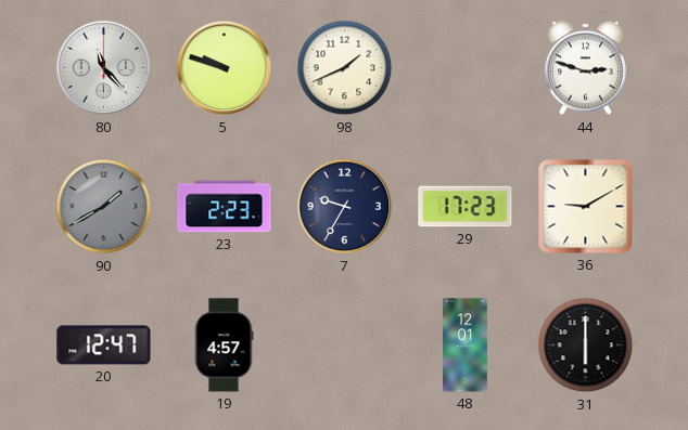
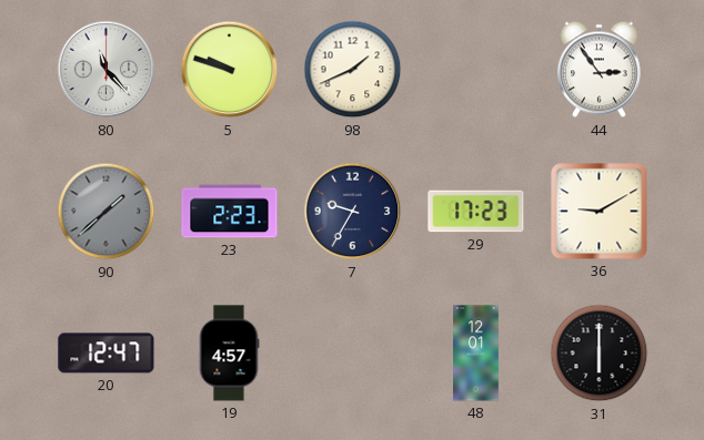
44: 2:48 -> 2:54 (599, 70)
90: 1:40 -> 1:38 (107, 212)
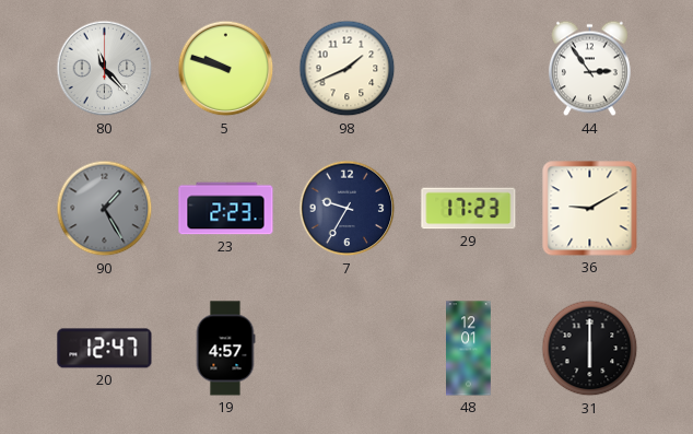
90: 1:38 -> 1:25 (105, 209)
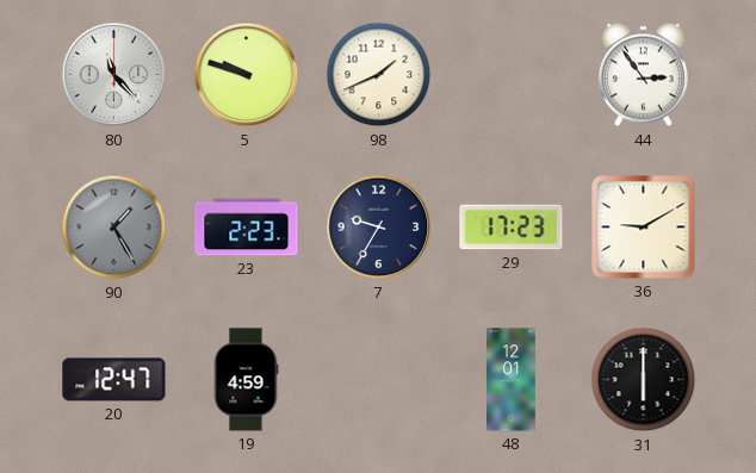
19: 4:57 -> 4:59 (246, 380)
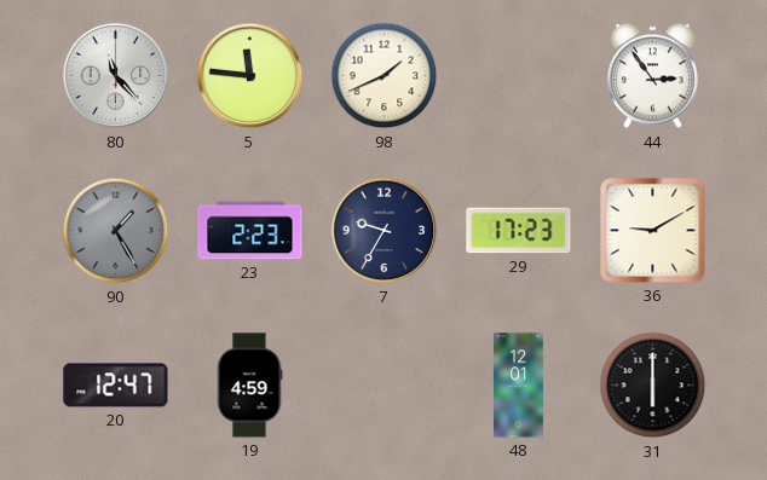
5: 9:48 -> 11:46 (250, 76)
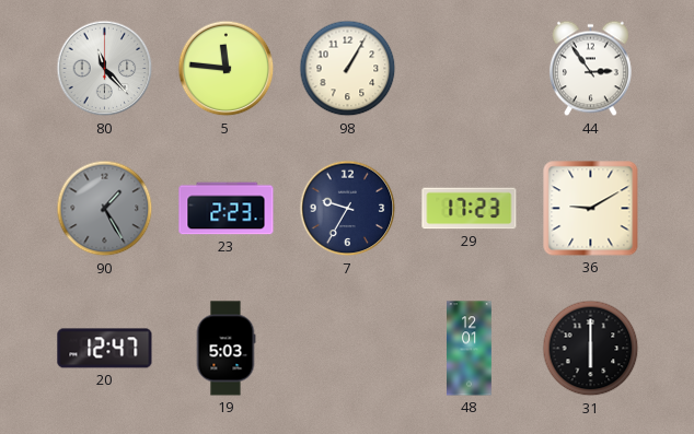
98: 1:41 -> 1:05 (348, 69)
19: 4:59 -> 5:03 (225, 349)
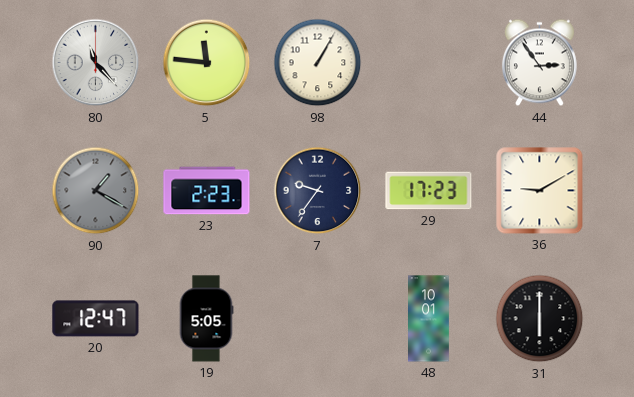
90: 1:25 -> 1:20 (96, 191)
7: 9:35 -> 9:36 (318, 191)
19: 5:03 -> 5:05 (206, 319)
48: 12:01 -> 10:01 (429, 319)
